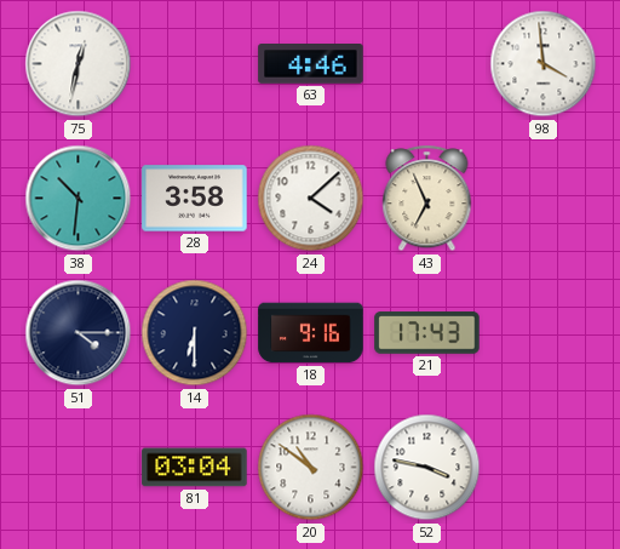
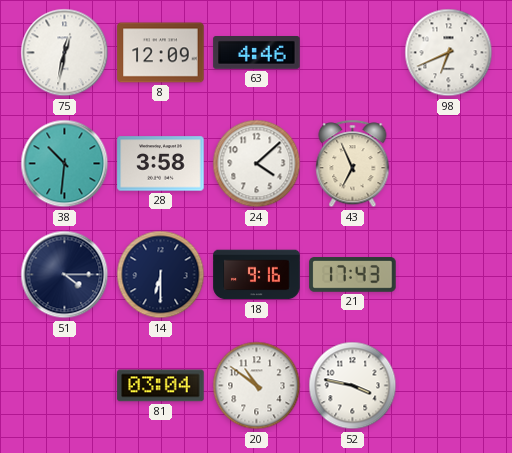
8: none -> 12:09 (161, 53)
98: 3:59 -> 6:41 (449, 53)
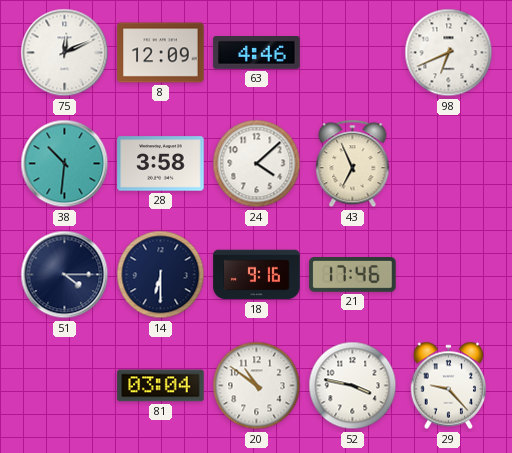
75: 12:32 -> 12:11 (65, 53)
21: 17:43 -> 17:46 (353, 275)
29: none -> 9:23 (449, 386)
